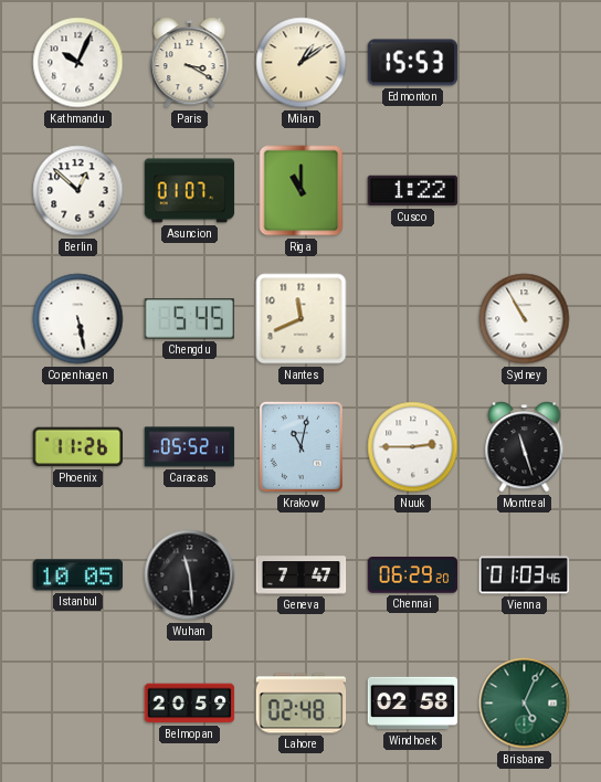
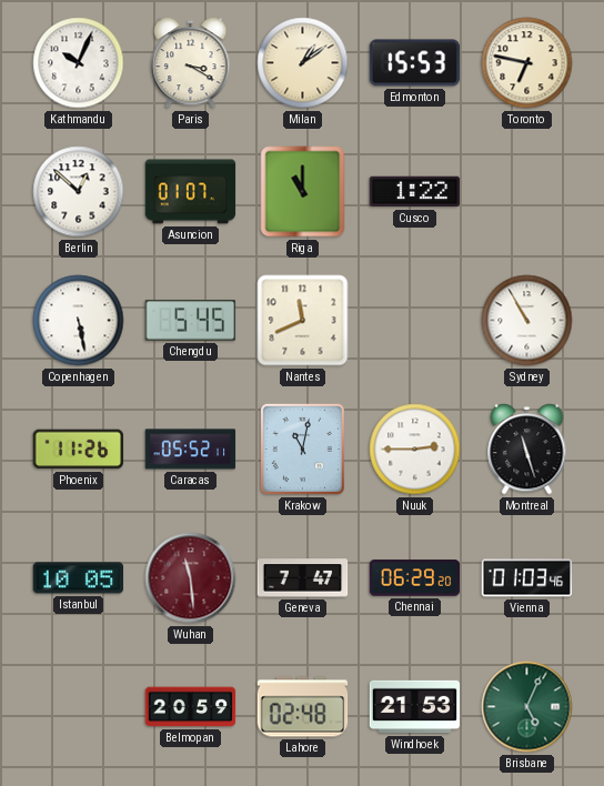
Toronto: none -> 6:47 (527, 63)
Wuhan dial: black -> burgundy (191, 578)
Windhoek: 02:58 -> 21:53 (415, 707)
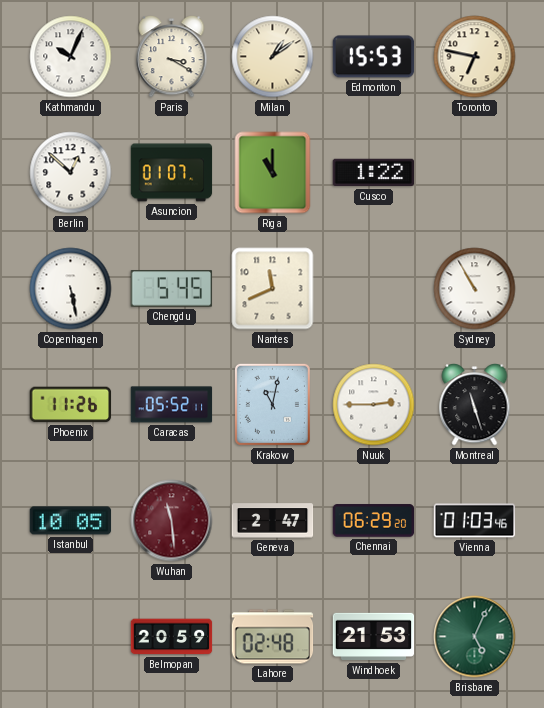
Geneva: 7:47 -> 2:47 (273, 521)
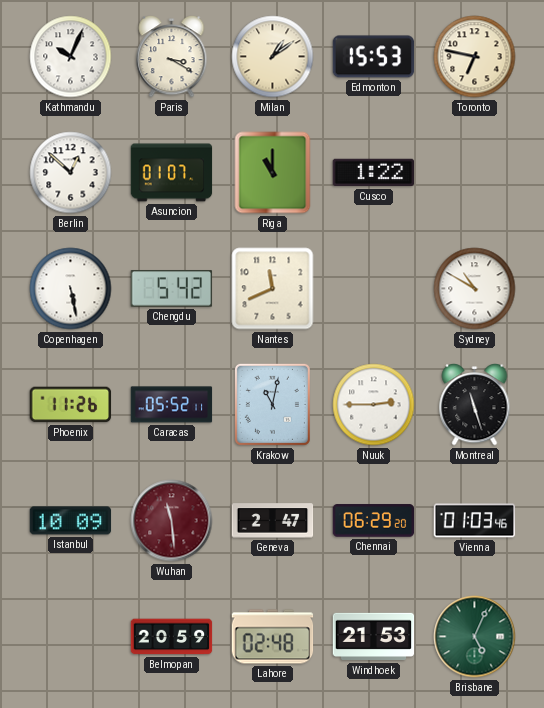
Chengdu: 5:45 -> 5:42 (172, 289)
Sydney: 10:55 -> 10:50 (475, 289)
Istanbul: 10:05 -> 10:09 (71, 521)
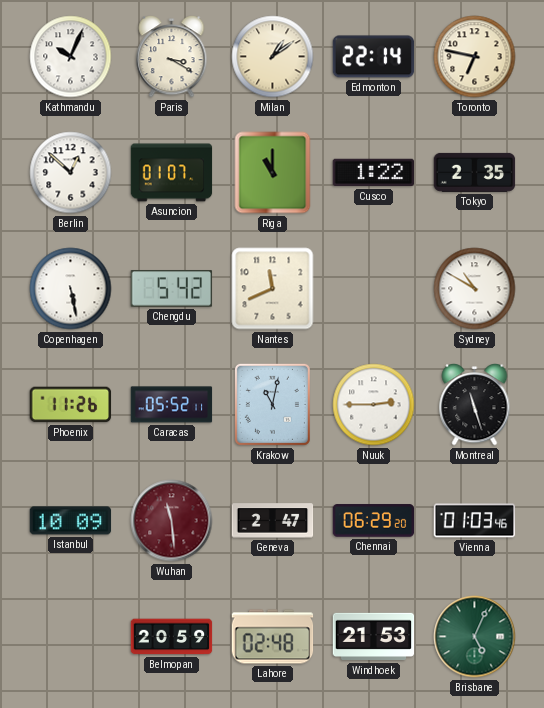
Edmonton: 15:53 -> 22:14 (374, 57)
Tokyo: none -> 2:35 (475, 172)
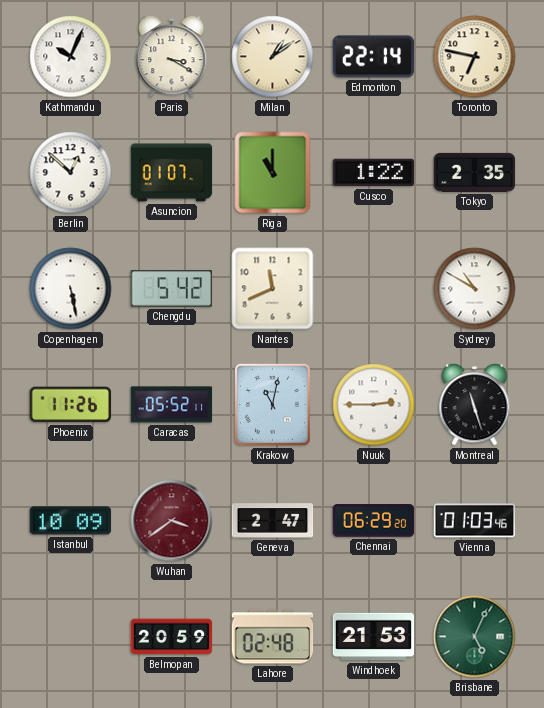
Wuhan: 11:29 -> 3:39 (172, 521)
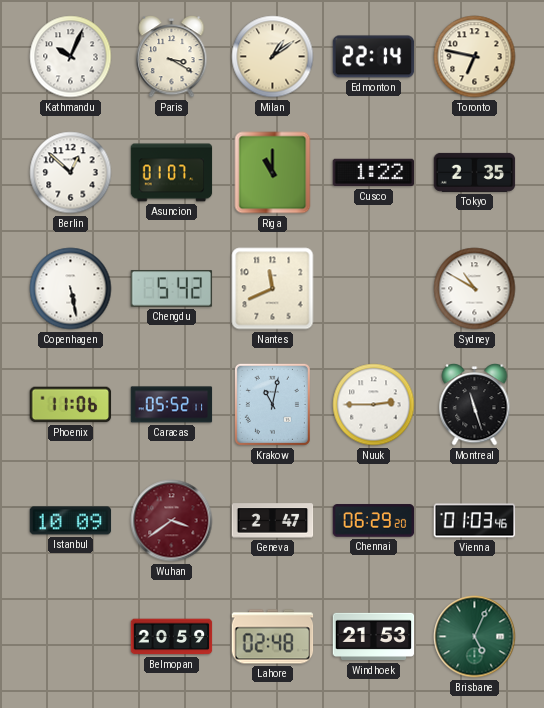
Phoenix: 11:26 -> 11:06 (71, 405)
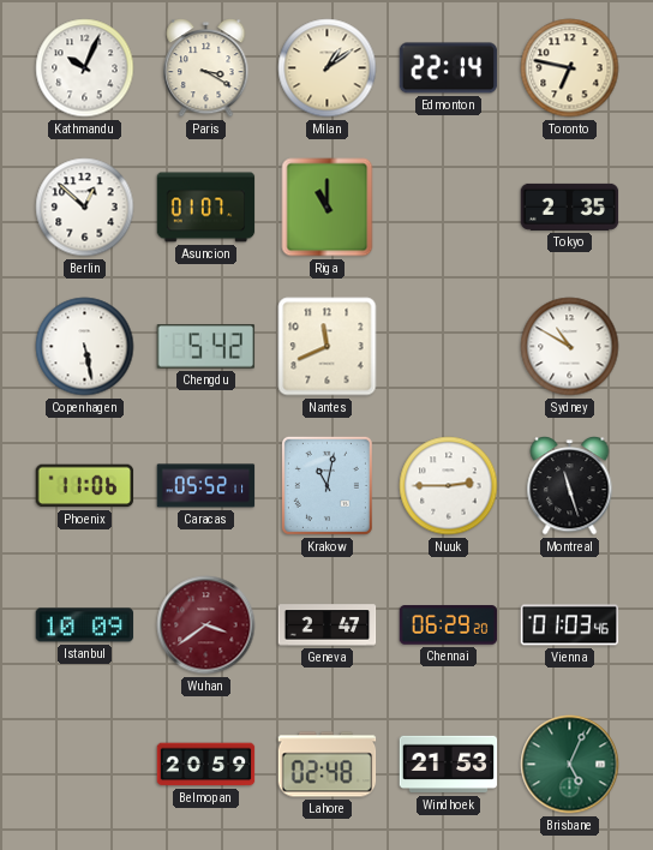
Cusco: 1:22 -> none (374, 173)
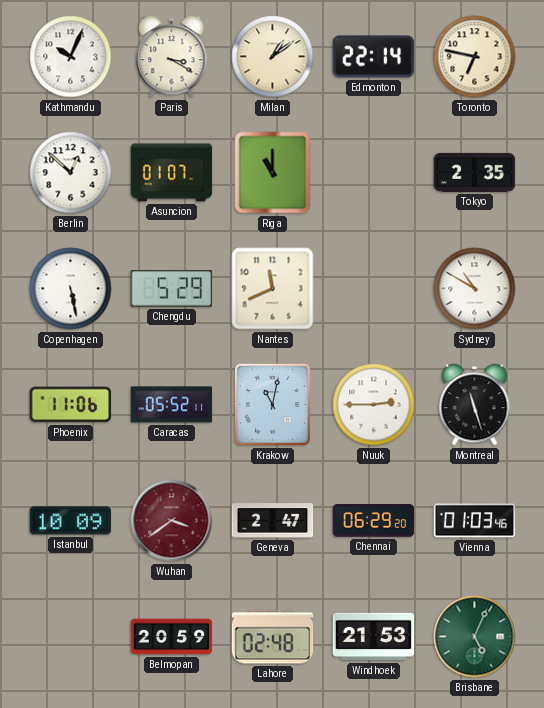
Chengdu: 5:42 -> 5:29 (172, 289)
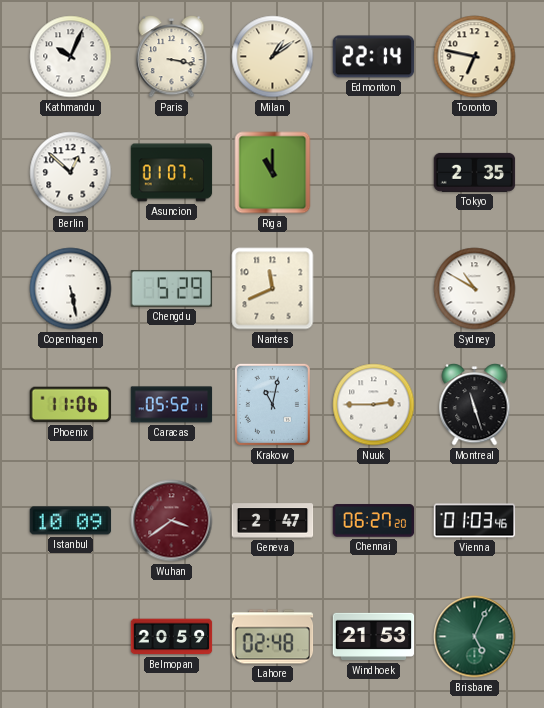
Paris: 3:20 -> 3:17 (172, 57)
Chennai: 06:29 -> 06:27 (374, 521)
